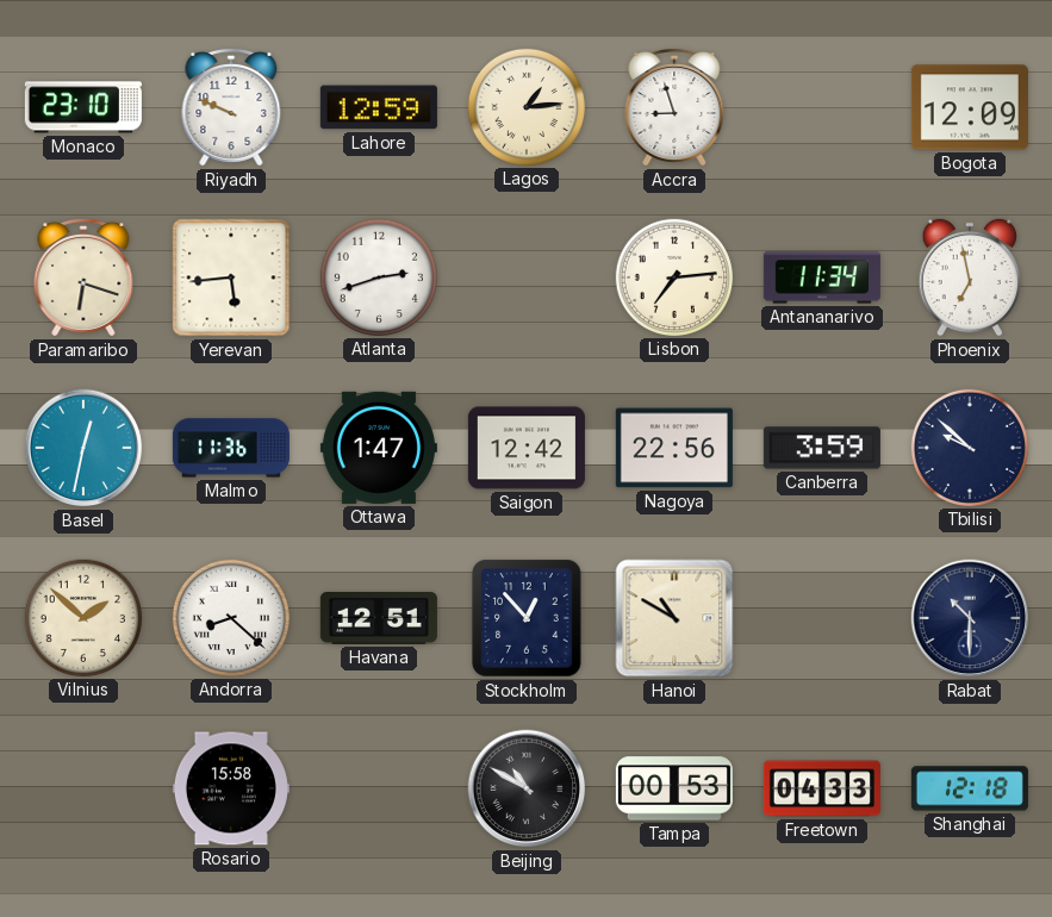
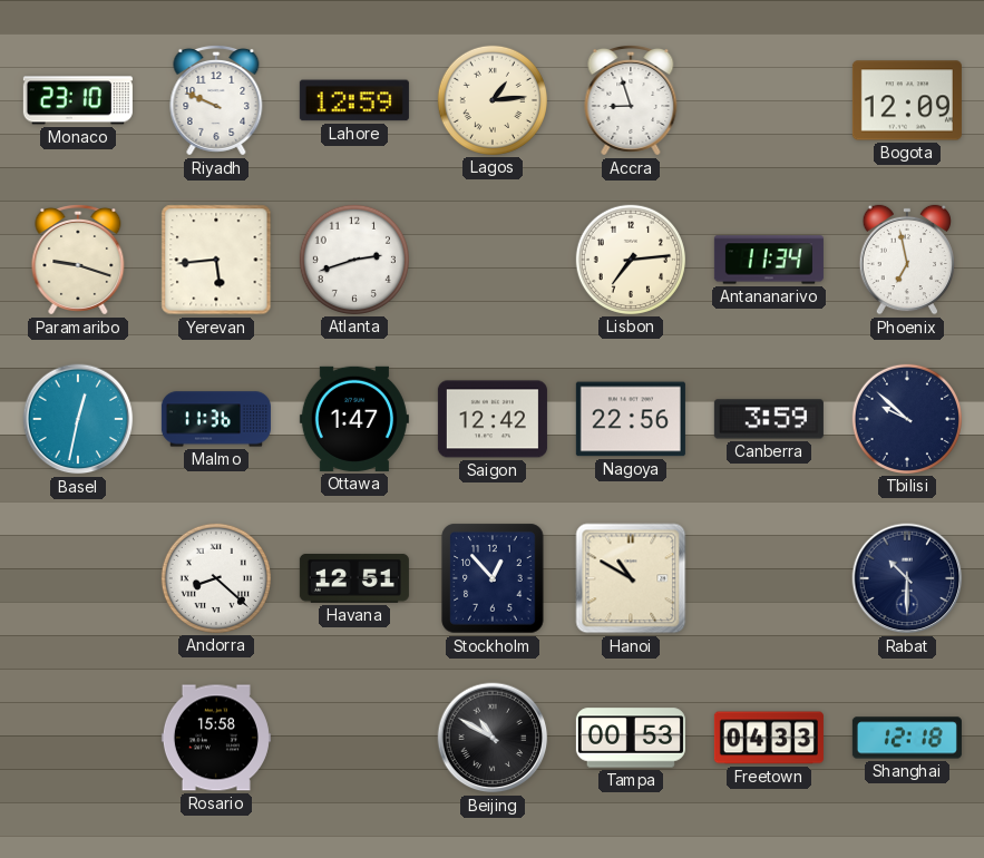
Paramaribo: 6:18 -> 9:18 (78, 260)
Vilnius: 1:52 -> none (83, 618)
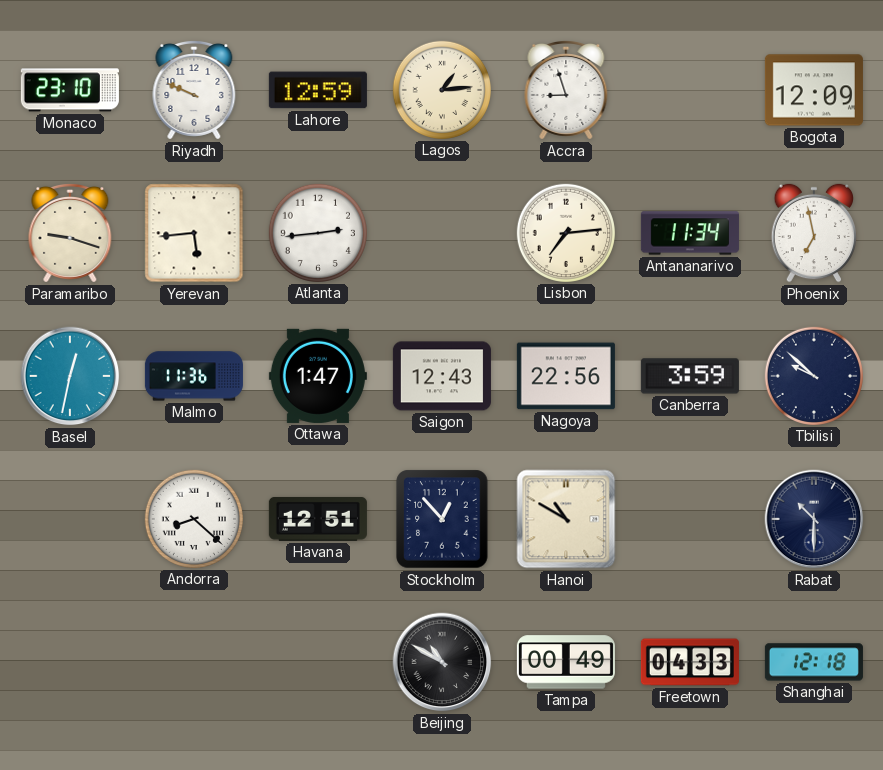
Atlanta: 2:42 -> 2:44 (318, 233)
Saigon: 12:42 -> 12:43 (442, 376)
Rosario: 15:58 -> none (216, 738)
Tampa: 00:53 -> 00:49 (566, 662)
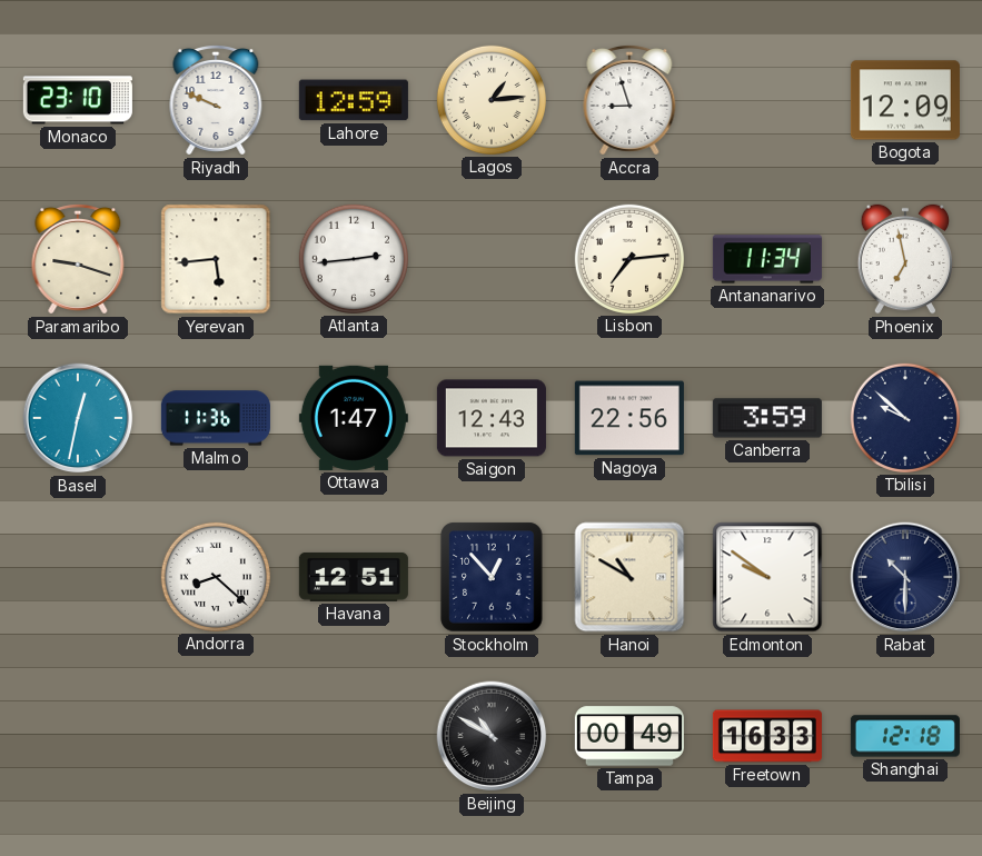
Edmonton: none -> 9:51 (767, 577)
Freetown: 04:33 -> 16:33 (767, 736)
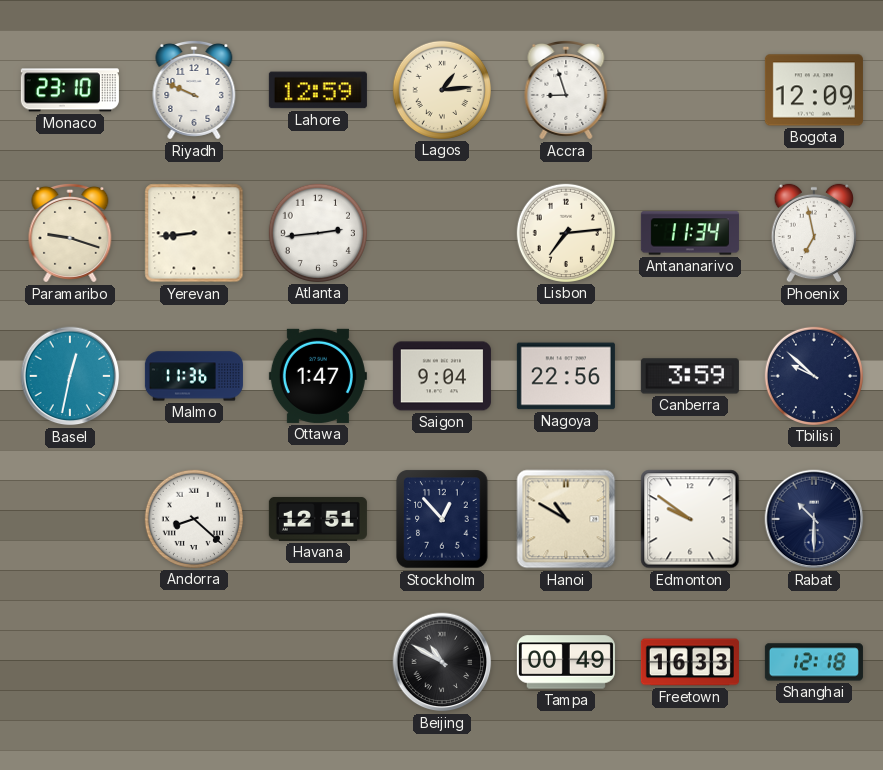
Yerevan: 5:44 -> 8:44 (194, 233)
Saigon: 12:43 -> 9:04 (442, 376)
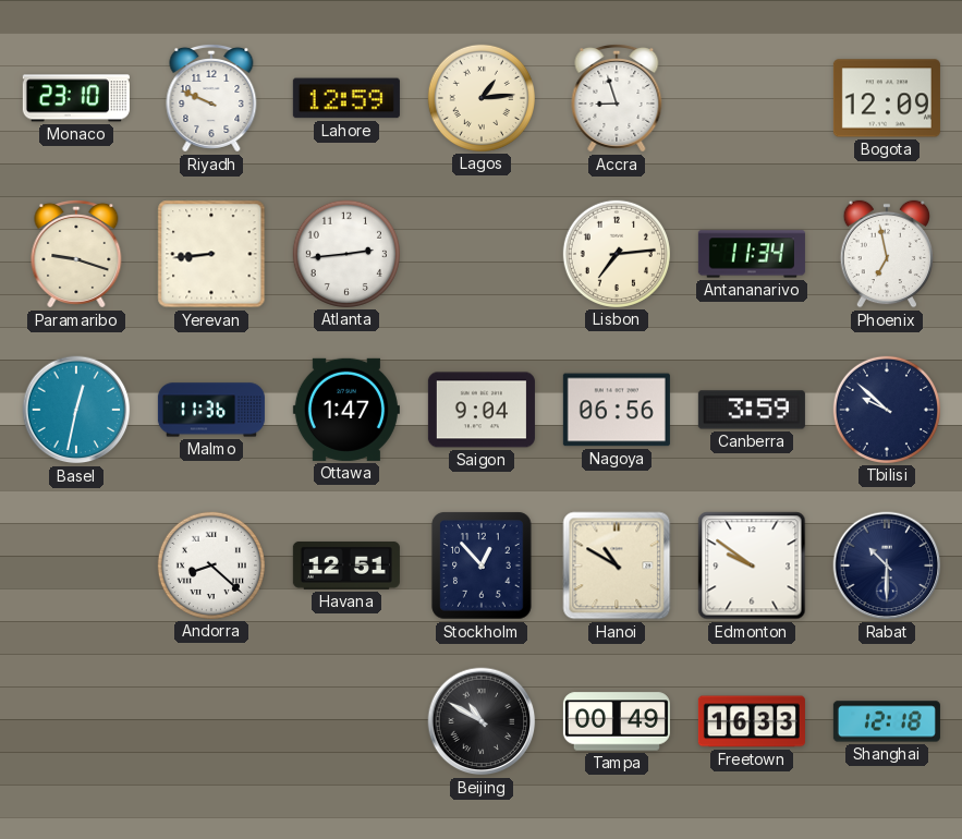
Nagoya: 22:56 -> 06:56 (617, 410)
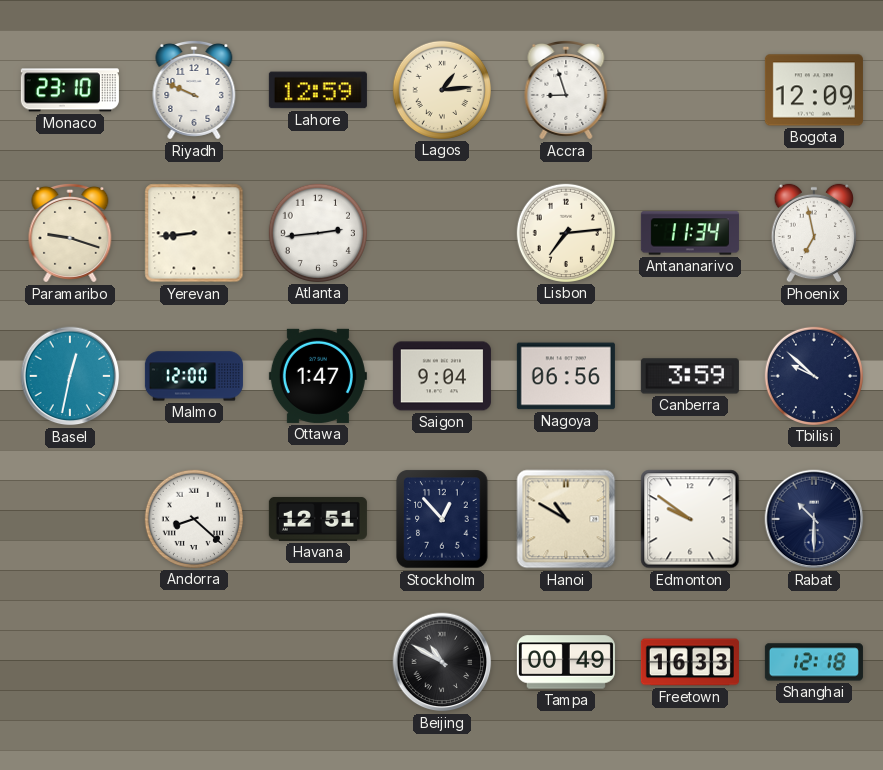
Malmo: 11:36 -> 12:00 (194, 376)
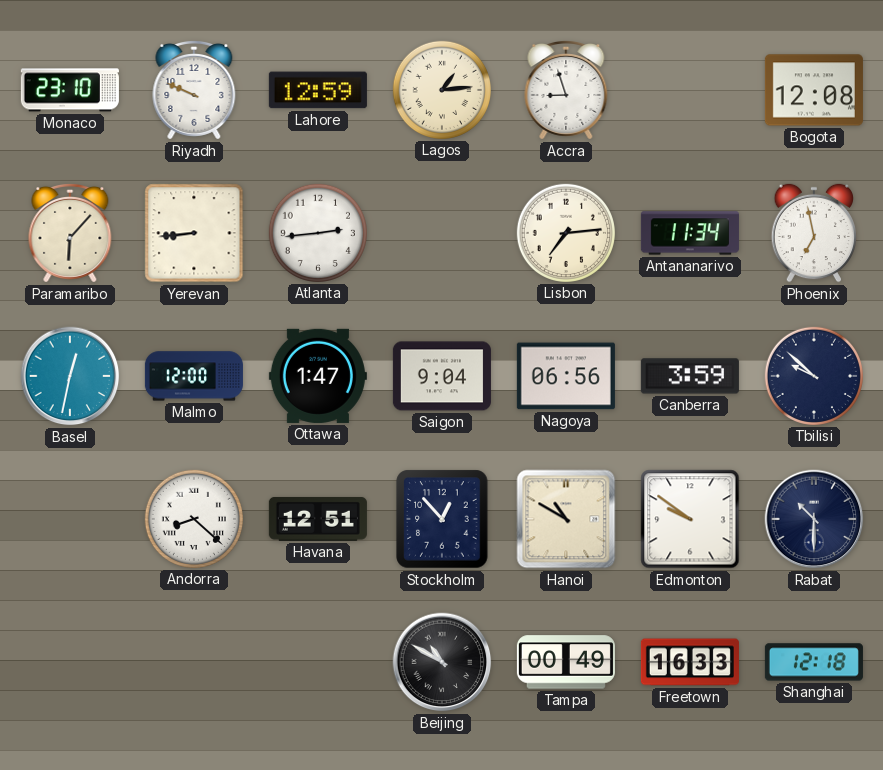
Bogota: 12:09 -> 12:08 (814, 90)
Paramaribo: 9:18 -> 6:07 (70, 233)
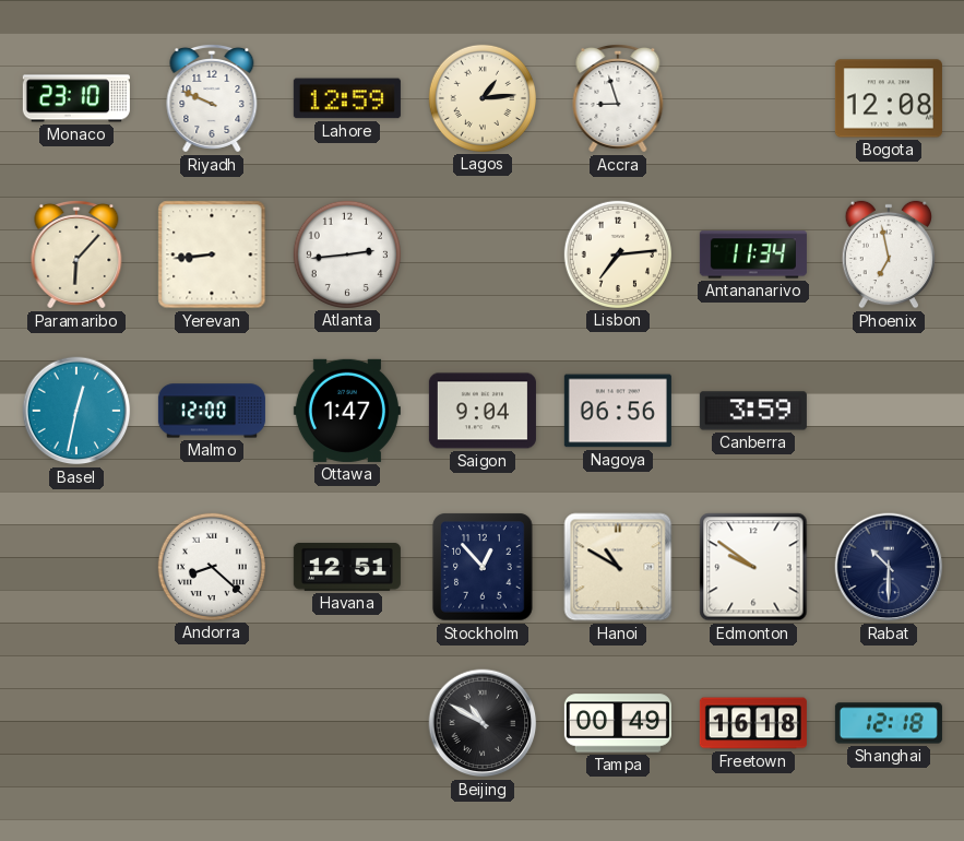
Tbilisi: 9:52 -> none (814, 376)
Freetown: 16:33 -> 16:18 (753, 723)
